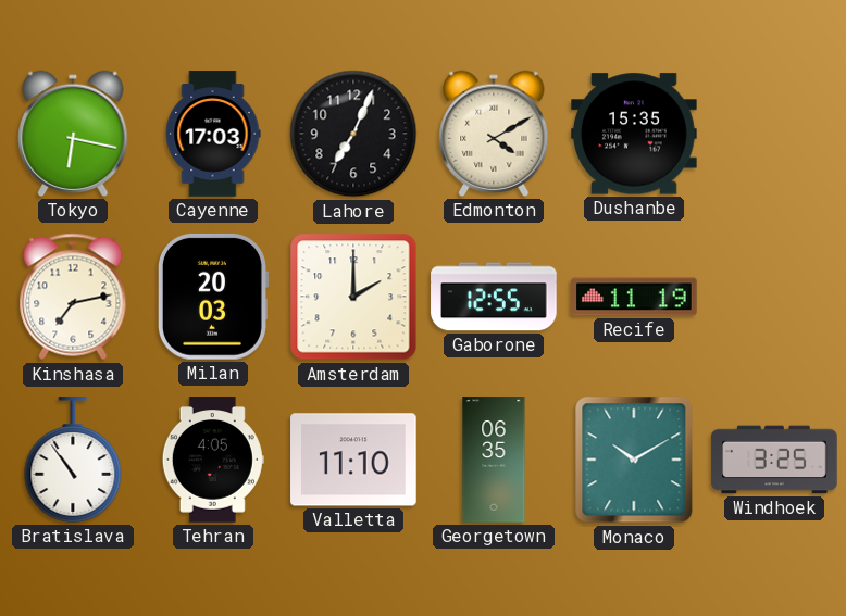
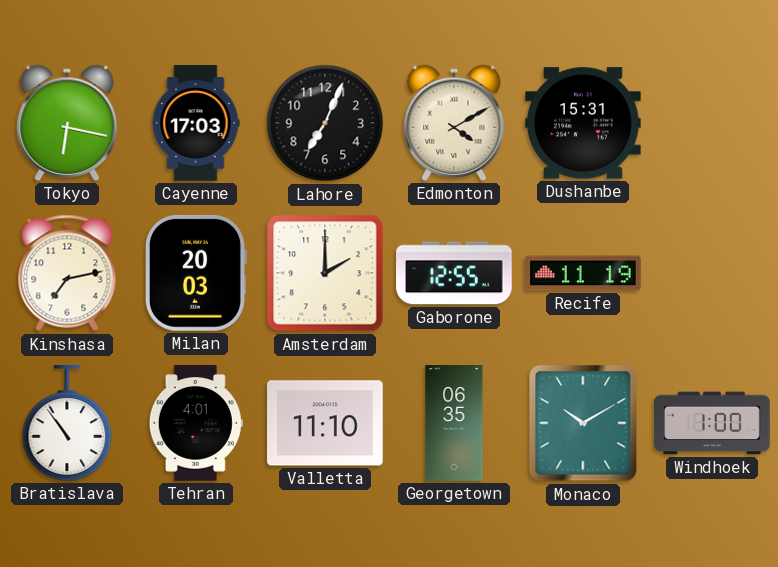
Dushanbe: 15:35 -> 15:31 (583, 123)
Tehran: 4:05 -> 4:01 (196, 423)
Windhoek: 3:25 -> 1:00 (712, 423)
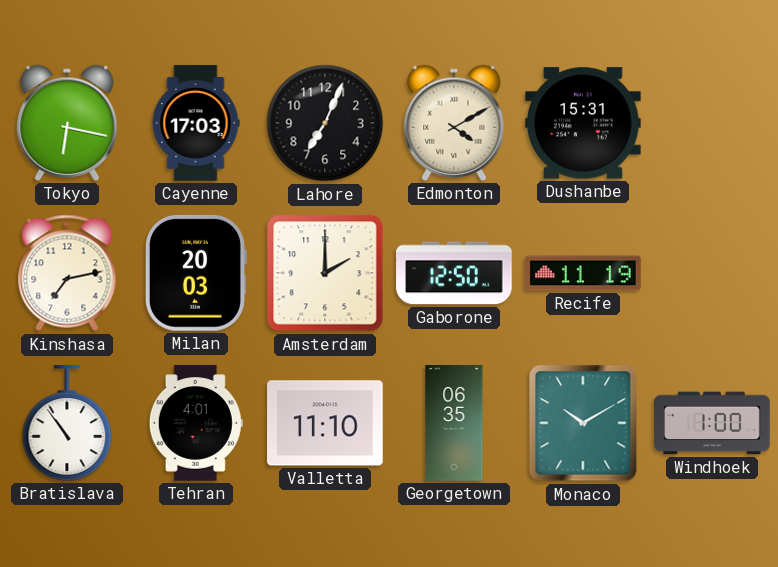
Gaborone: 12:55 -> 12:50 (454, 273)
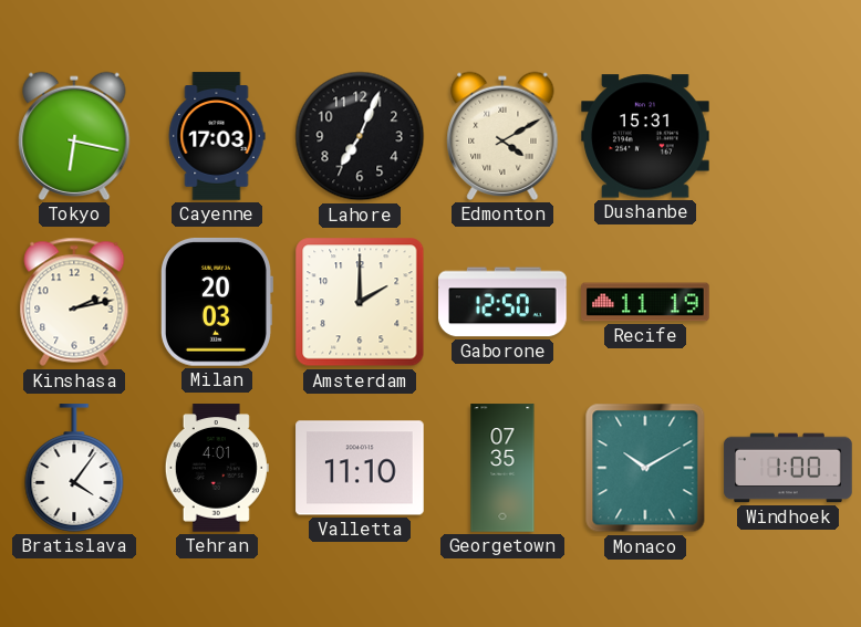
Kinshasa: 7:13 -> 2:13 (74, 302)
Bratislava: 10:54 -> 4:06 (74, 468)
Georgetown: 06:35 -> 07:35 (502, 468)
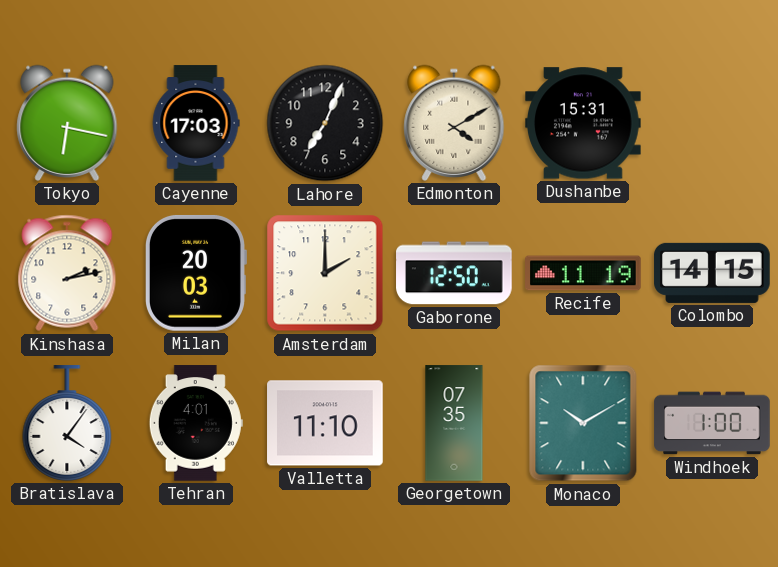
Colombo: none -> 14:15 (712, 273)
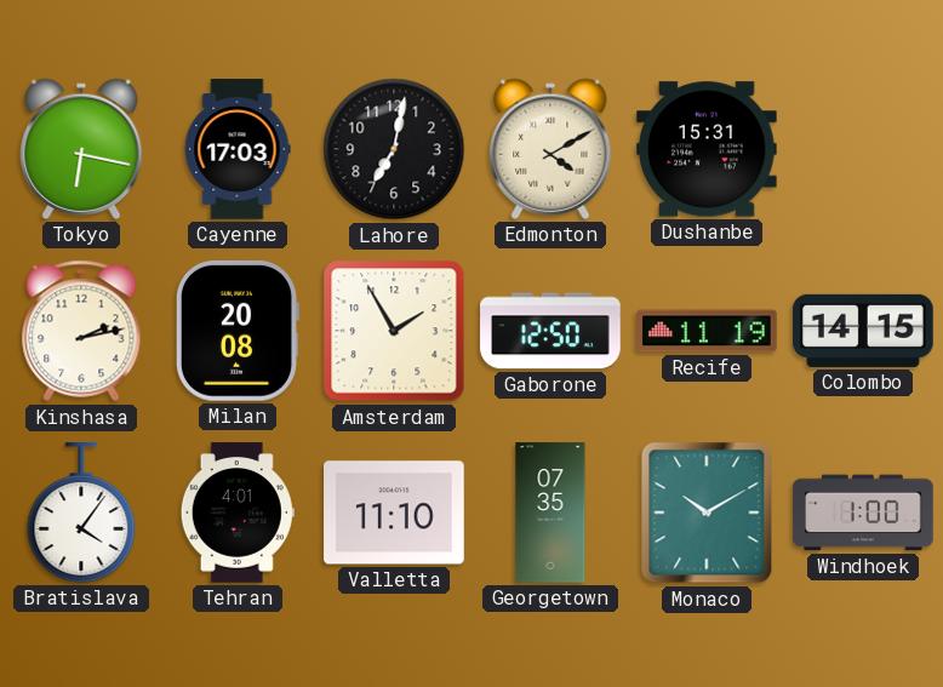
Lahore: 7:04 -> 7:02 (394, 149)
Milan: 20:03 -> 20:08 (236, 331)
Amsterdam: 2:00 -> 1:55 (394, 331)
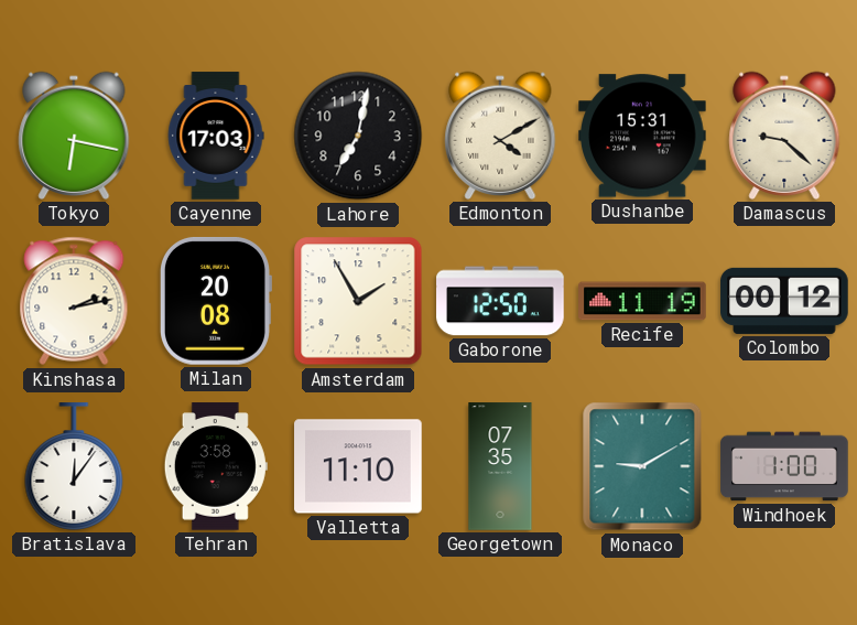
Damascus: none -> 9:22 (784, 136)
Colombo: 14:15 -> 00:12 (784, 301)
Bratislava: 4:06 -> 12:06 (74, 466)
Tehran: 4:01 -> 3:58 (216, 466)
Monaco: 10:10 -> 9:10 (642, 466)
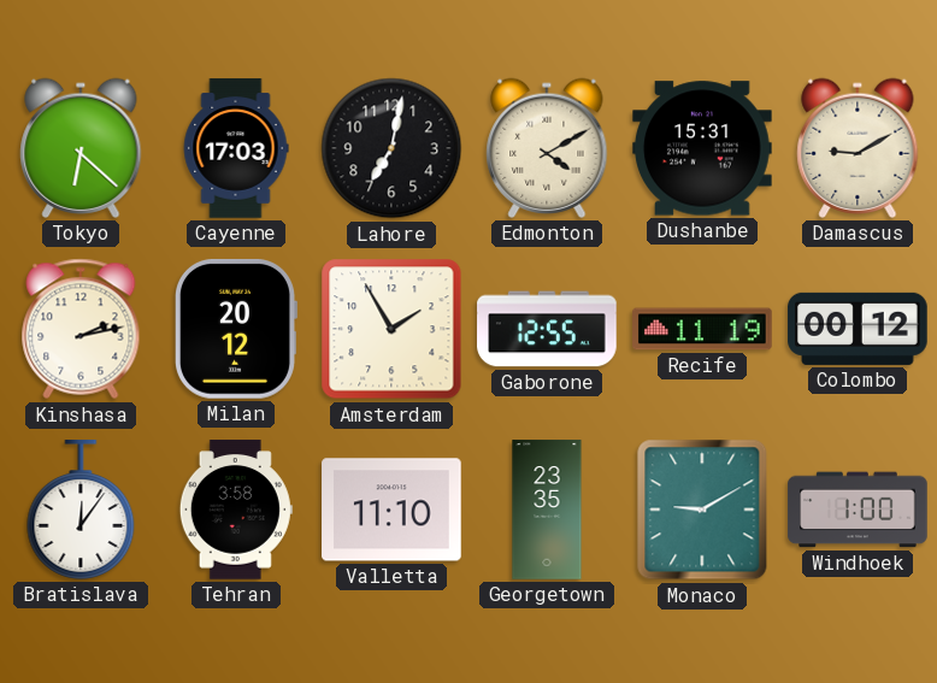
Tokyo: 6:17 -> 6:22 (81, 148)
Damascus: 9:22 -> 9:10 (858, 148)
Milan: 20:08 -> 20:12 (235, 329)
Gaborone: 12:50 -> 12:55 (547, 329)
Georgetown: 07:35 -> 23:35 (547, 510)
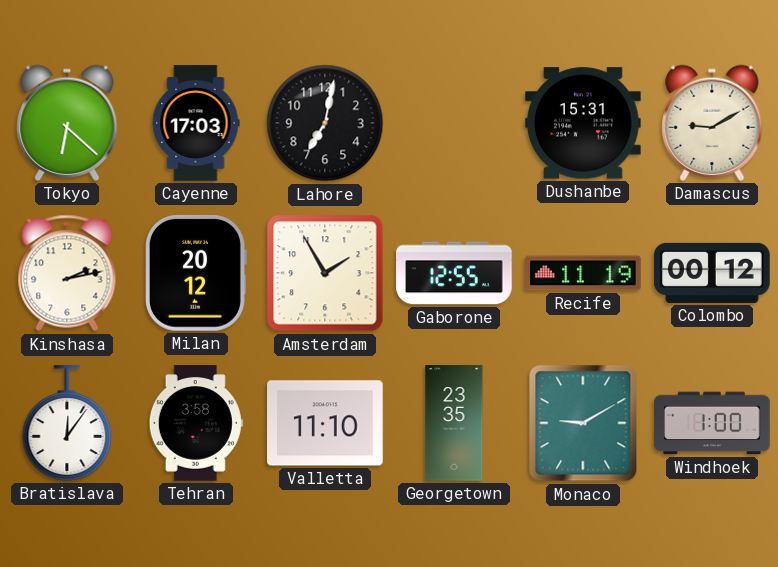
Edmonton: 4:10 -> none (547, 148)
